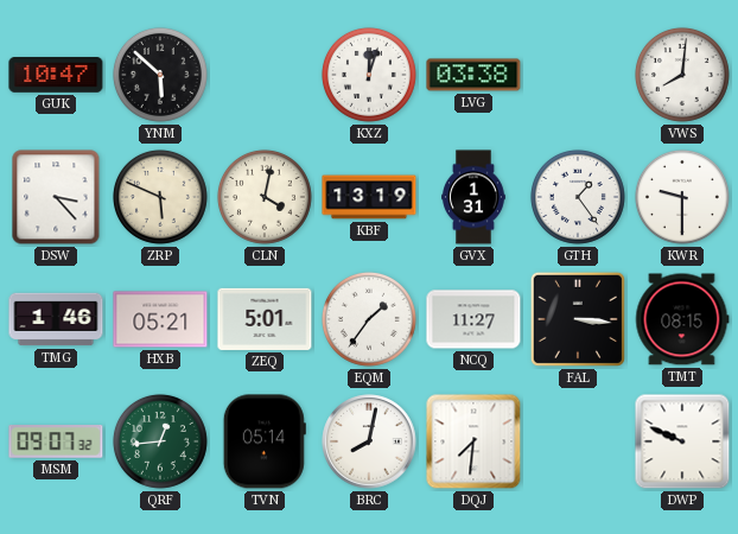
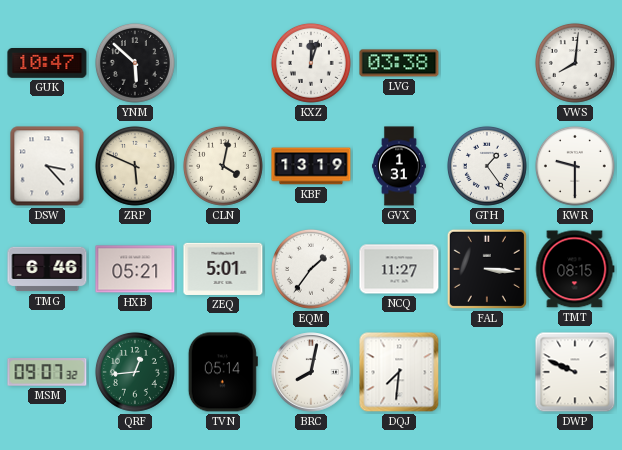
TMG: 1:46 -> 6:46 (47, 269)
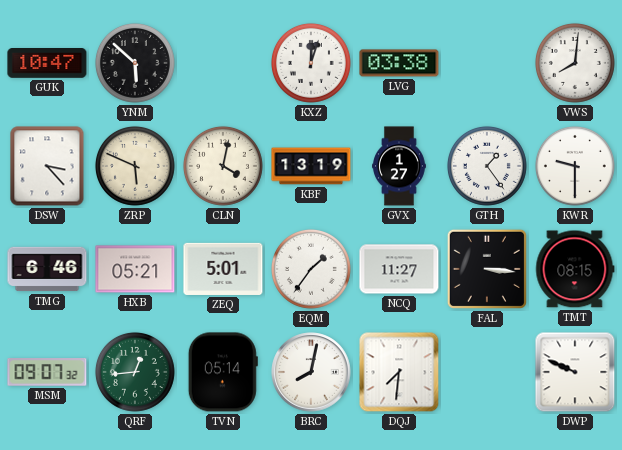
GVX: 1:31 -> 1:27 (400, 166)
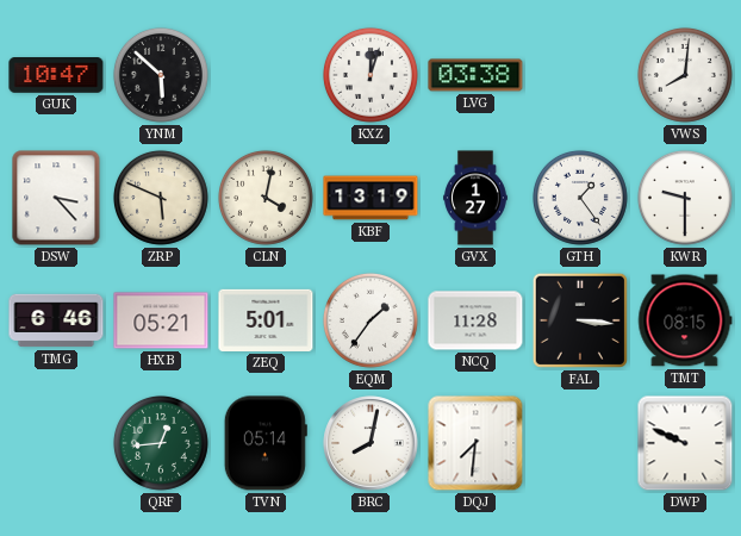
NCQ: 11:27 -> 11:28 (475, 320)
MSM: 09:07 -> none (47, 373)
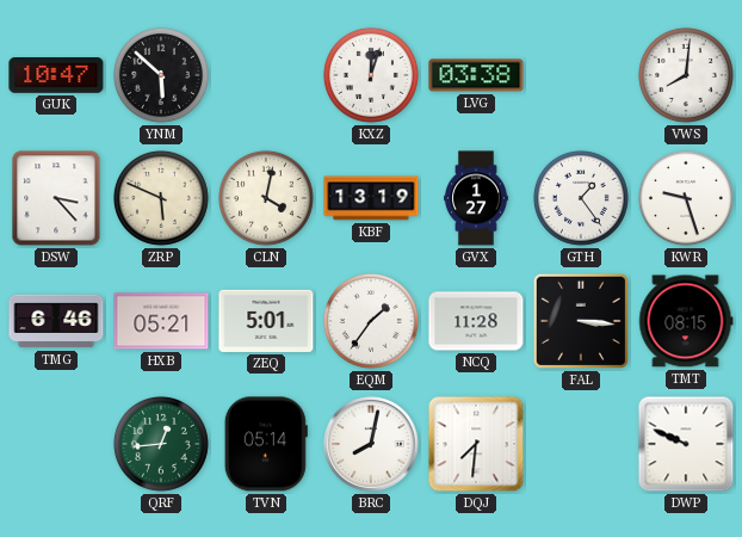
KWR: 9:30 -> 9:27 (686, 198)
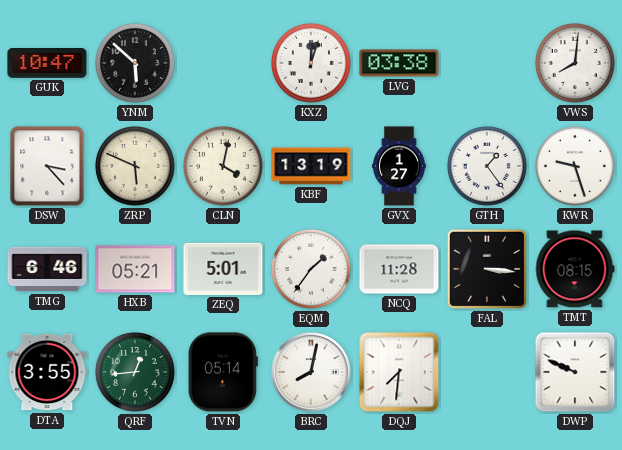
DTA: none -> 3:55 (47, 372)
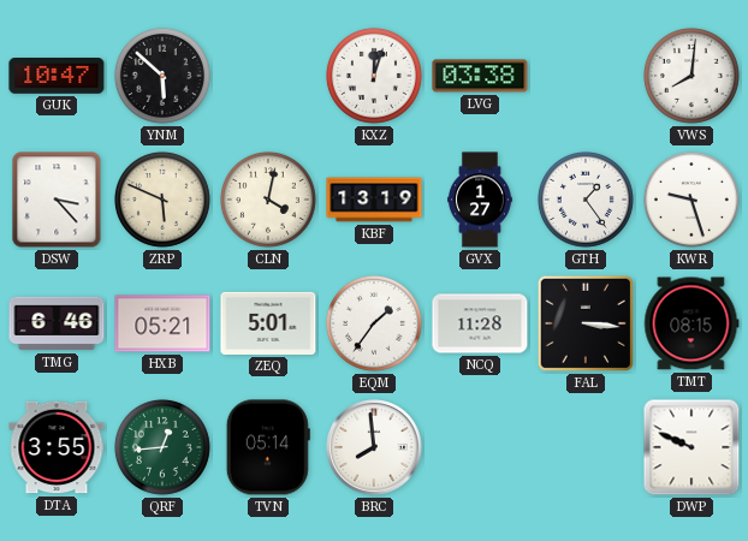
BRC: 8:02 -> 7:59 (374, 447)
DQJ: 7:31 -> none (399, 372)
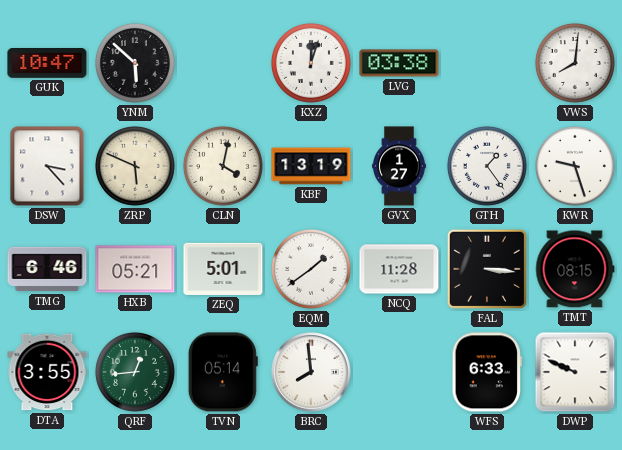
EQM: 1:36 -> 1:39 (311, 269)
WFS: none -> 6:33 (486, 372)
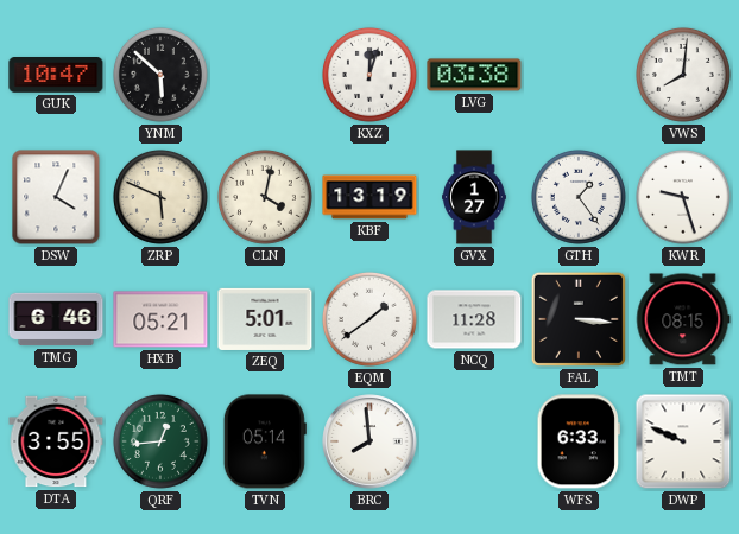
DSW: 3:23 -> 4:04 (56, 197)
